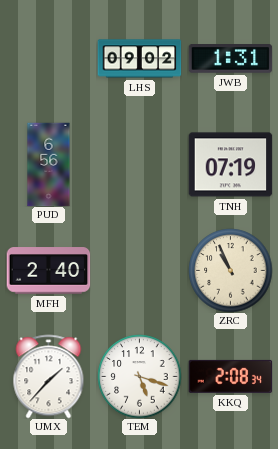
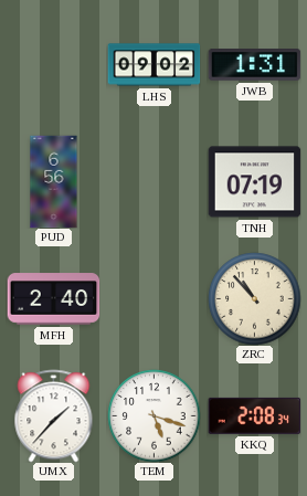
ZRC: 10:56 -> 10:53 (254, 298)
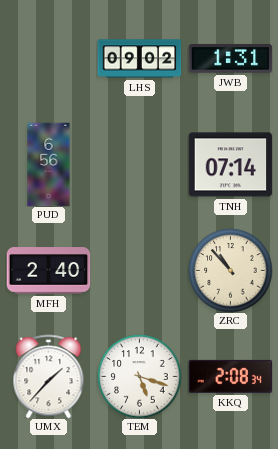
TNH: 07:19 -> 07:14 (230, 165)
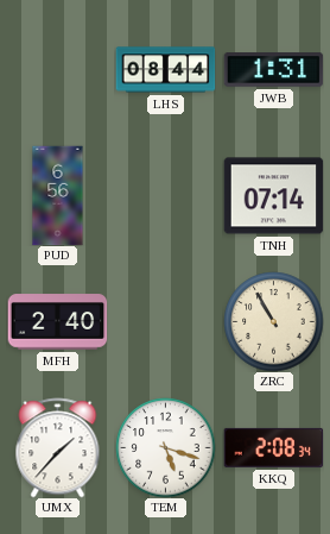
LHS: 09:02 -> 08:44 (165, 70)
ZRC: 10:53 -> 10:55 (273, 321)
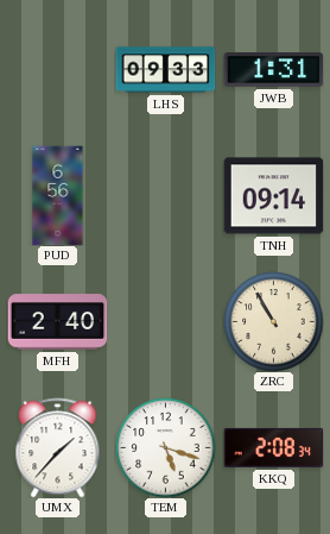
LHS: 08:44 -> 09:33 (165, 70)
TNH: 07:14 -> 09:14 (273, 196)
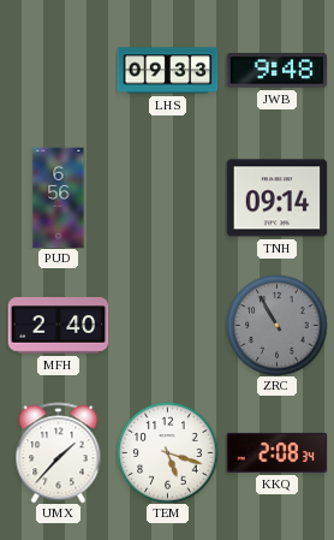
JWB: 1:31 -> 9:48 (276, 71)
ZRC dial: cream -> grey (276, 325)
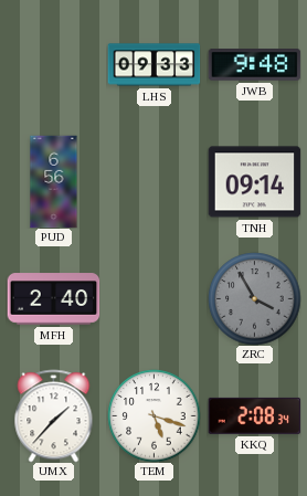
ZRC: 10:55 -> 3:55 (254, 298)
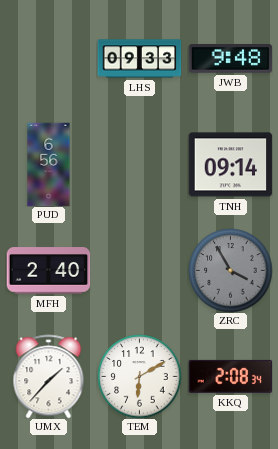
TEM: 5:18 -> 6:10 (139, 376)
